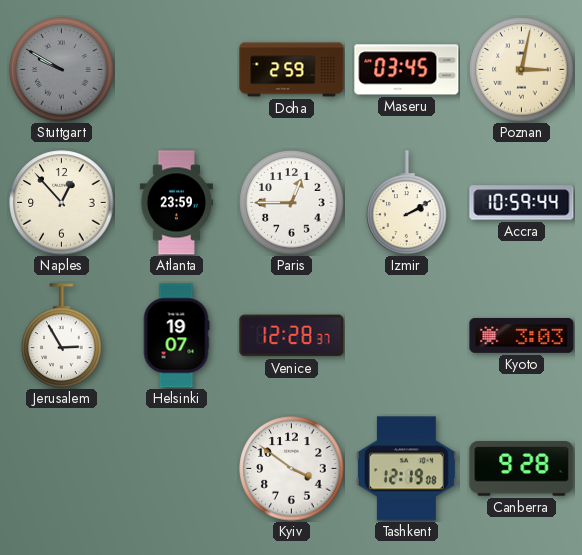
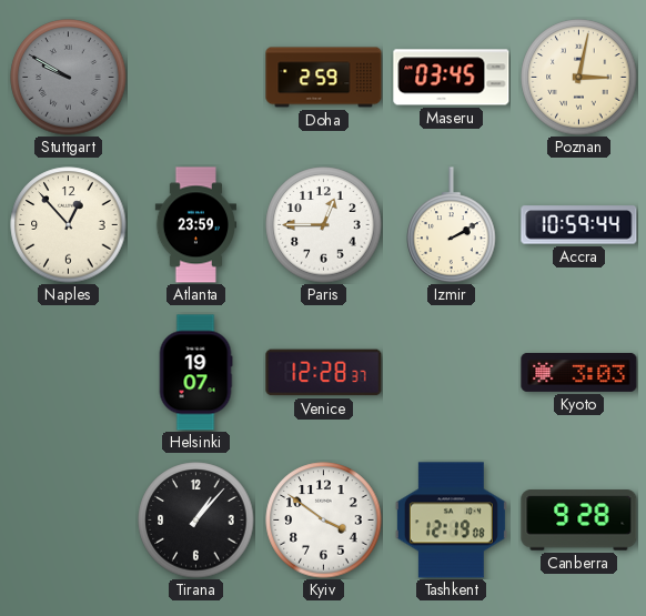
Jerusalem: 2:55 -> none (62, 336)
Tirana: none -> 1:07 (196, 521)
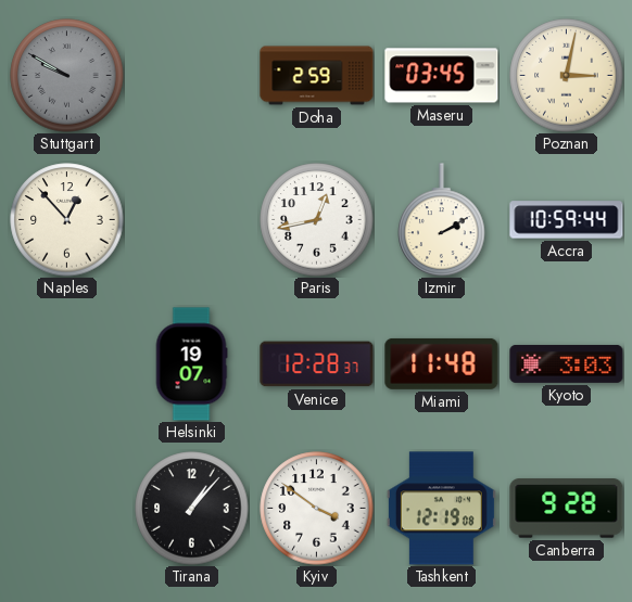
Atlanta: 23:59 -> none (196, 225)
Paris: 12:45 -> 12:43 (317, 220)
Miami: none -> 11:48 (442, 363)
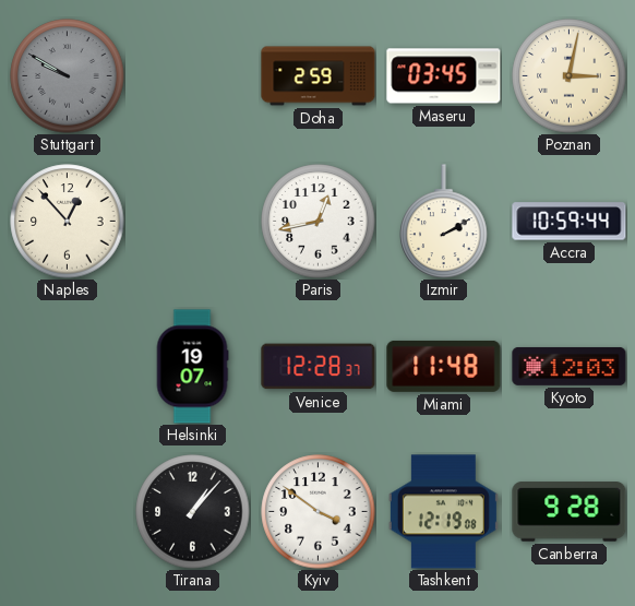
Kyoto: 3:03 -> 12:03 (570, 366)
